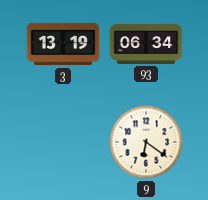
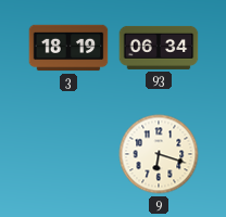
3: 13:19 -> 18:19 (68, 48)
9: 6:21 -> 6:18 (159, 154)
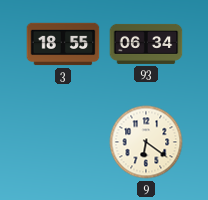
3: 18:19 -> 18:55 (63, 44)
9: 6:18 -> 6:21 (146, 142)
